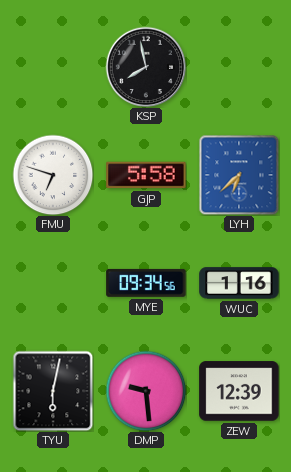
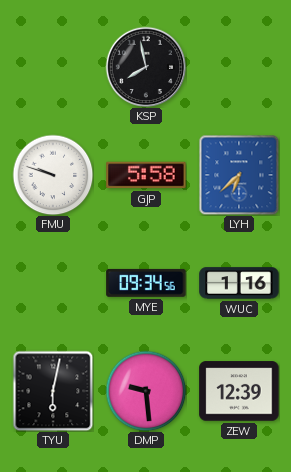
FMU: 6:48 -> 9:48 (53, 175)
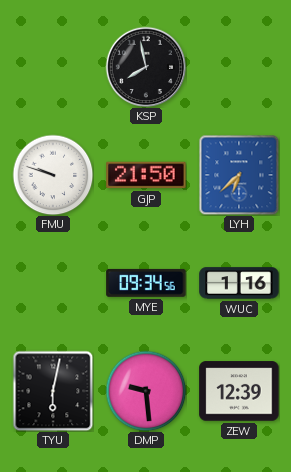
GJP: 5:58 -> 21:50 (146, 175)
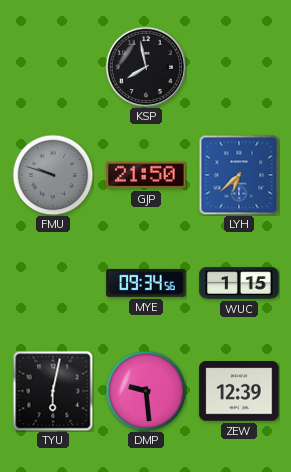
FMU dial: white -> grey (53, 175)
WUC: 1:16 -> 1:15 (239, 283)
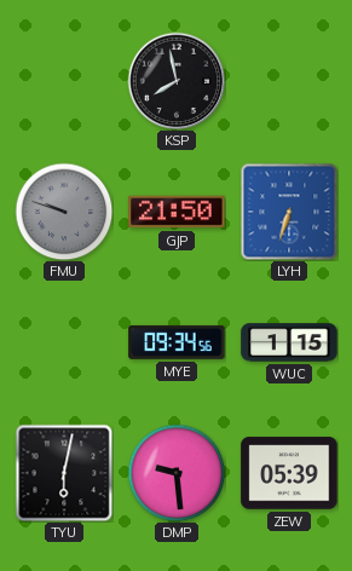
LYH: 6:38 -> 6:33 (289, 212)
ZEW: 12:39 -> 05:39 (289, 473)
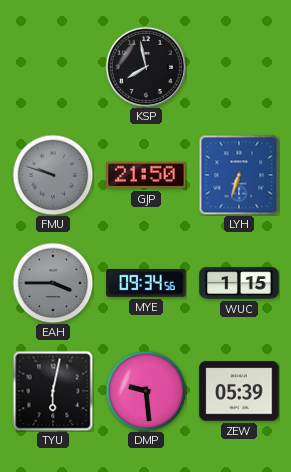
EAH: none -> 3:45 (53, 283)
